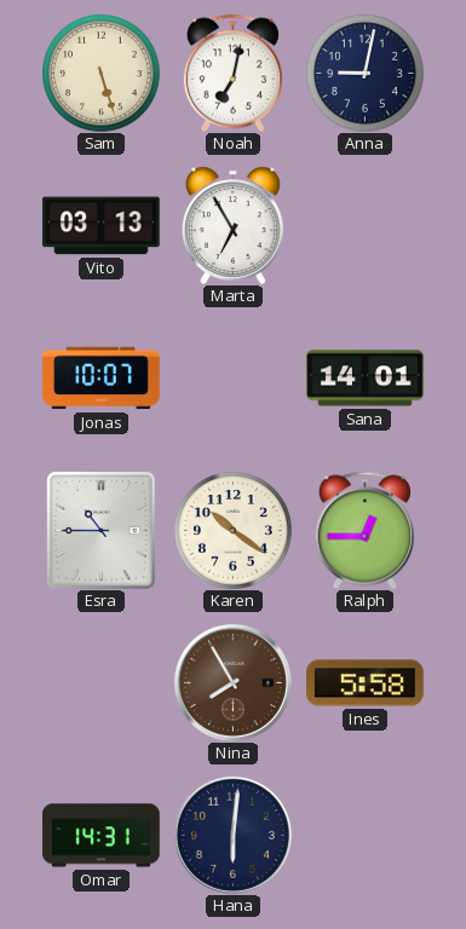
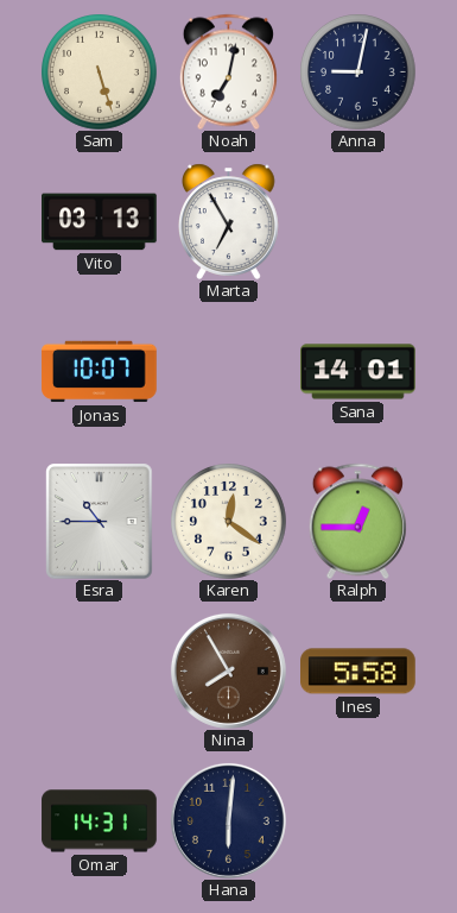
Karen: 10:21 -> 12:21 (229, 522)
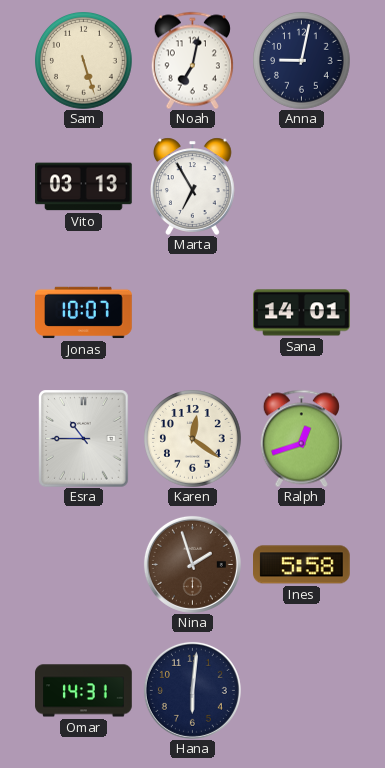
Ralph: 12:45 -> 12:42 (301, 438)
Nina: 7:55 -> 1:57 (192, 564)
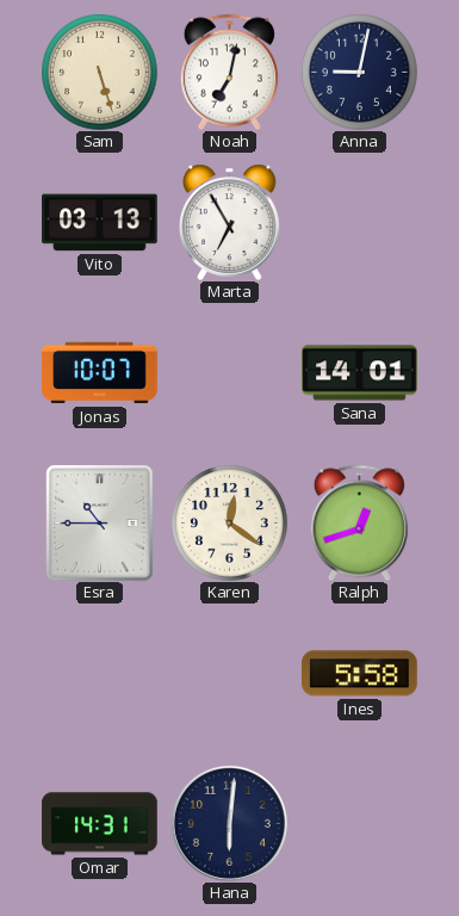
Nina: 1:57 -> none (192, 564)
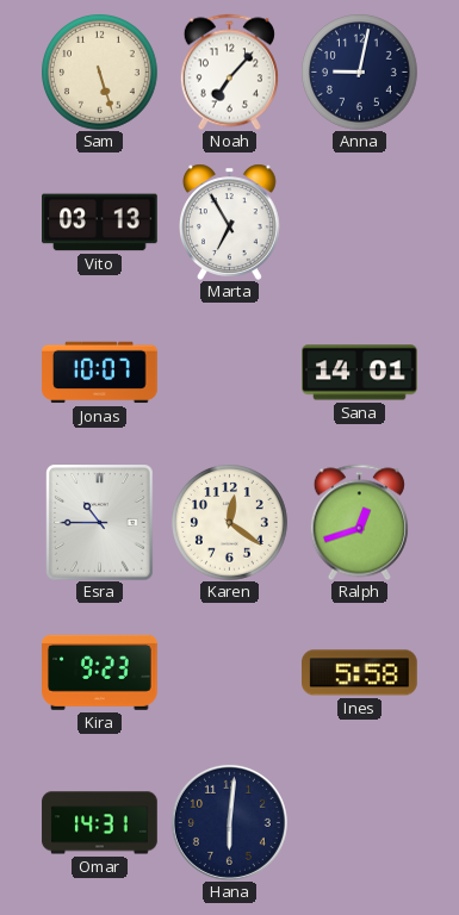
Noah: 7:02 -> 7:07 (229, 71)
Kira: none -> 9:23 (100, 672)
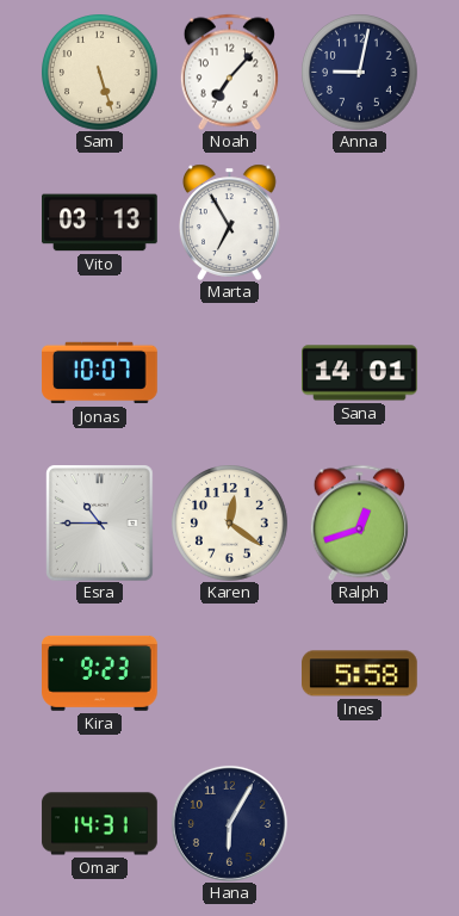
Hana: 6:01 -> 6:05 (229, 823)
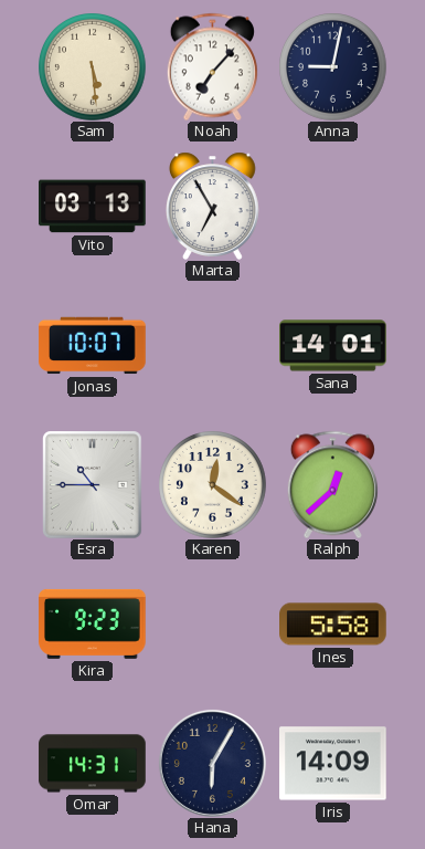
Sam: 5:27 -> 5:29 (93, 67)
Ralph: 12:42 -> 12:38 (332, 484)
Iris: none -> 14:09 (333, 764)
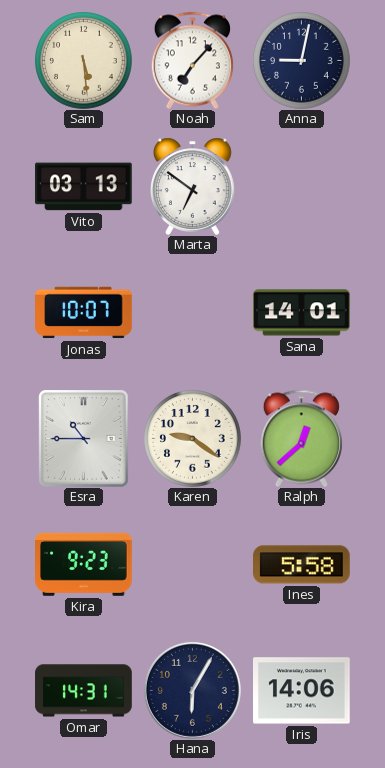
Marta: 6:55 -> 6:51 (192, 186)
Karen: 12:21 -> 9:21 (193, 439)
Iris: 14:09 -> 14:06 (302, 691)
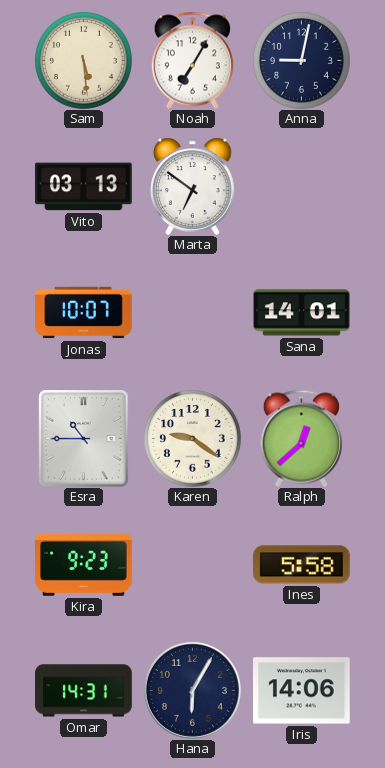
Noah: 7:07 -> 7:05 (192, 60)
